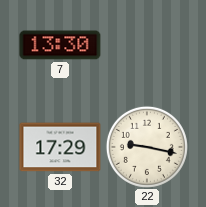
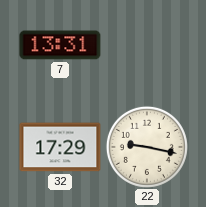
7: 13:30 -> 13:31 (60, 45)
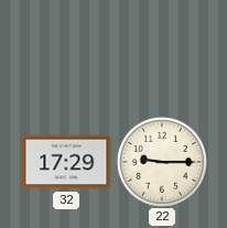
7: 13:31 -> none (60, 45)
22: 9:17 -> 9:15 (162, 162)
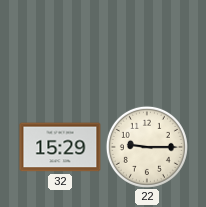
32: 17:29 -> 15:29 (60, 147)
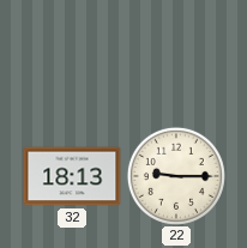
32: 15:29 -> 18:13 (72, 176)
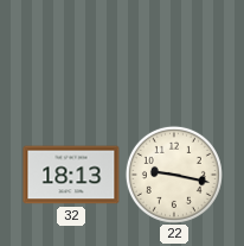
22: 9:15 -> 9:17 (174, 175)
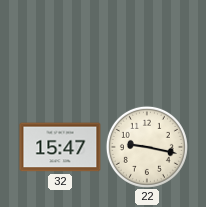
32: 18:13 -> 15:47 (60, 147)
